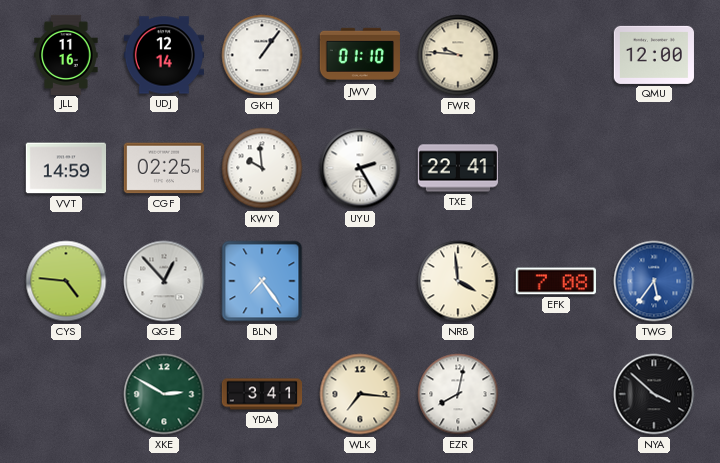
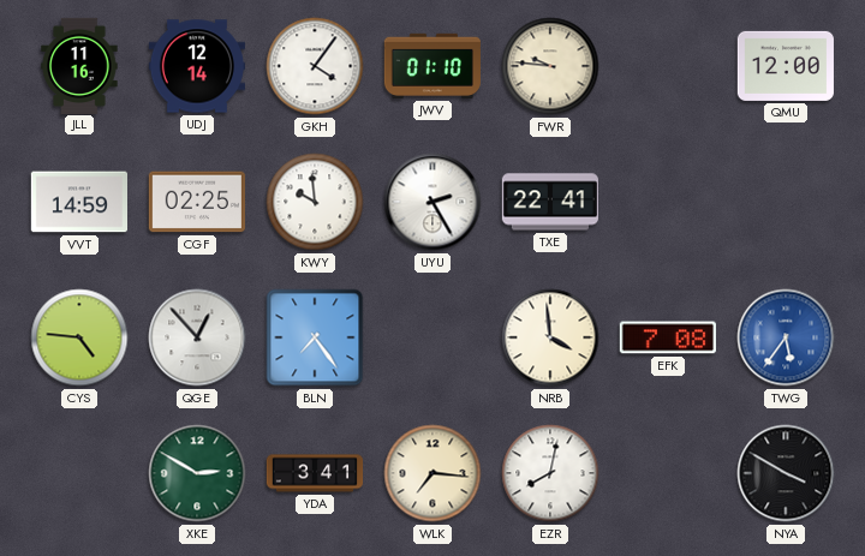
GKH: 1:06 -> 4:06 (315, 66)
NYA: 3:52 -> 3:50 (786, 473)
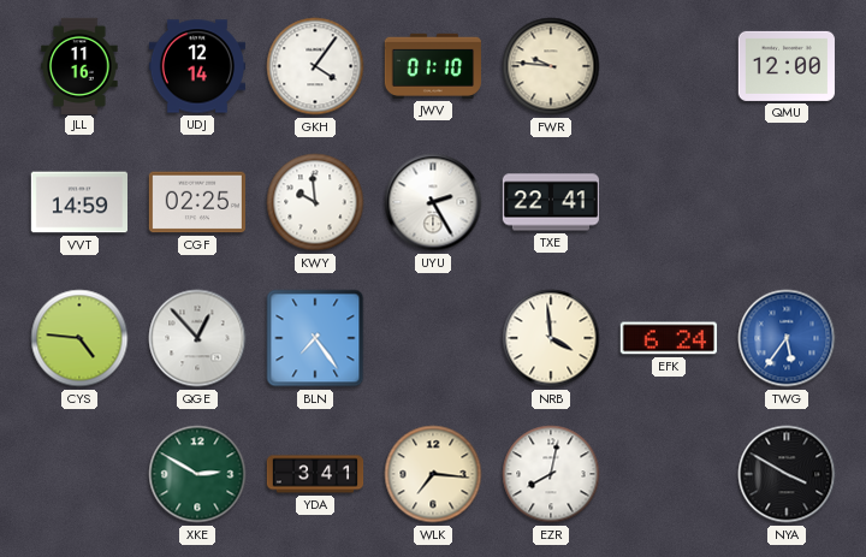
EFK: 7:08 -> 6:24 (669, 338)
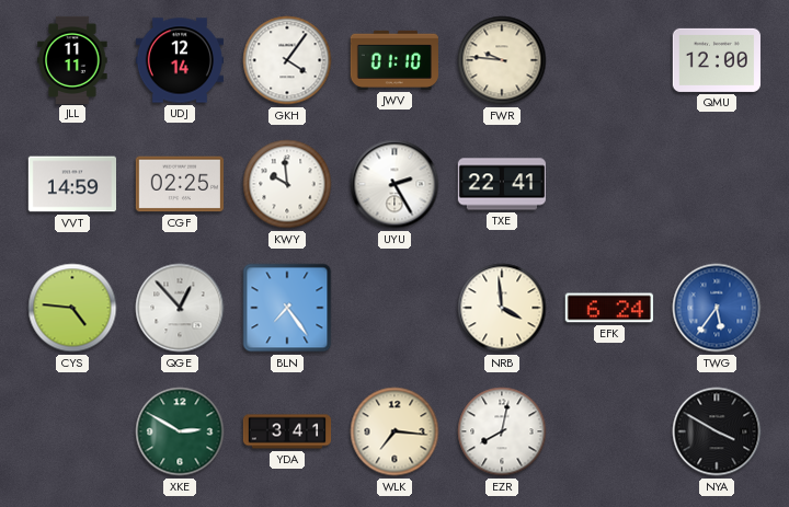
JLL: 11:16 -> 11:11 (72, 59)
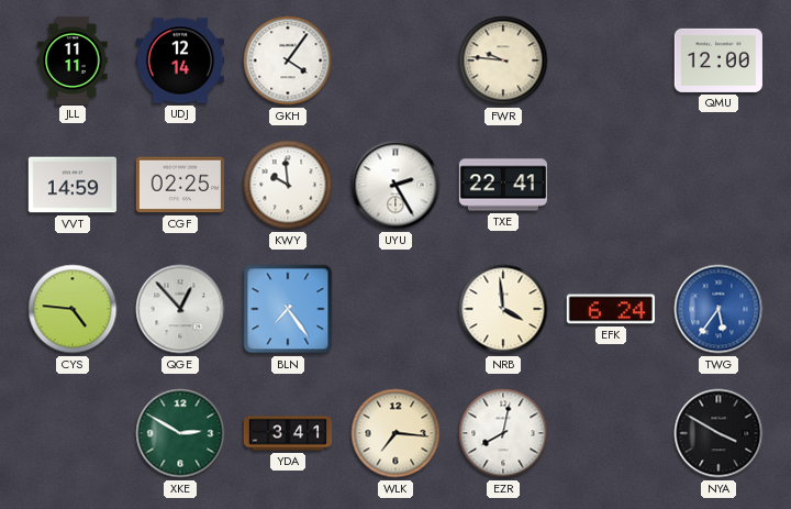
JWV: 01:10 -> none (395, 60)
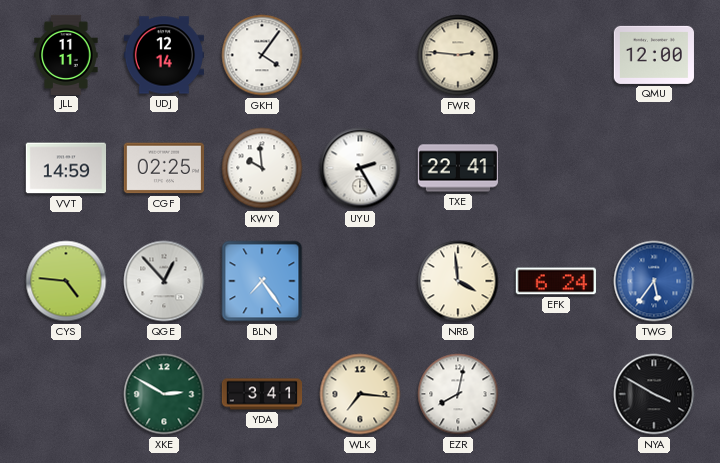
FWR: 9:46 -> 2:46 (458, 55)
